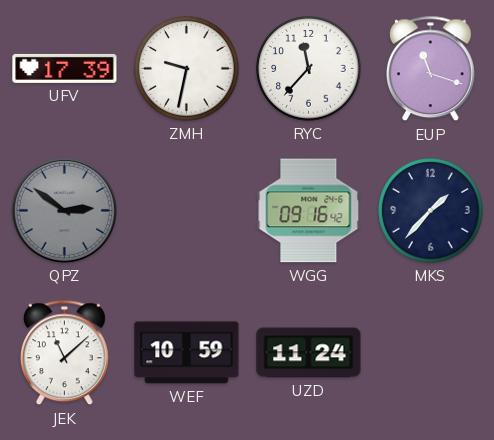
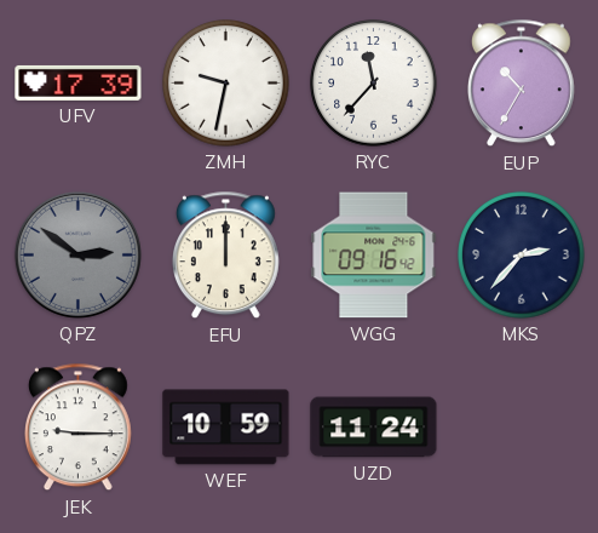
EUP: 11:18 -> 10:35 (521, 84)
EFU: none -> 12:00 (225, 256)
MKS: 1:37 -> 2:37 (522, 256)
JEK: 11:08 -> 9:15 (77, 428)
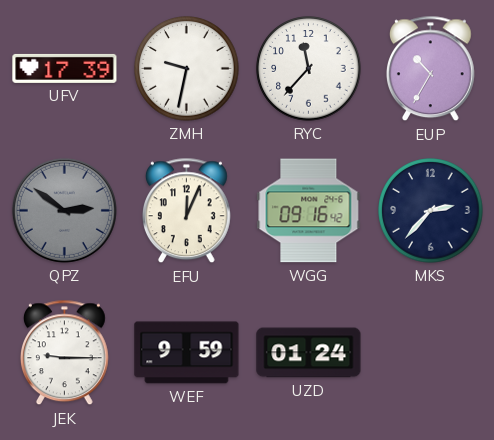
EFU: 12:00 -> 12:04 (186, 211)
WEF: 10:59 -> 9:59 (187, 353)
UZD: 11:24 -> 01:24 (309, 353)
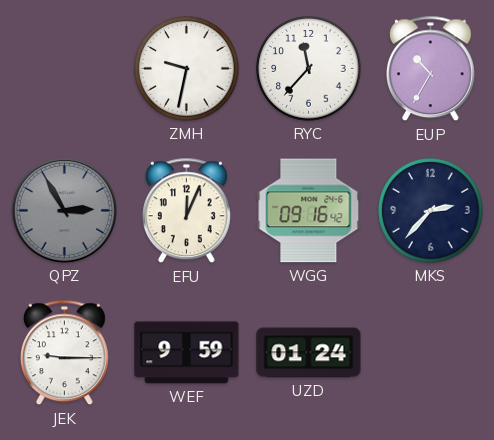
UFV: 17:39 -> none (65, 68)
QPZ: 2:51 -> 2:55 (64, 210)
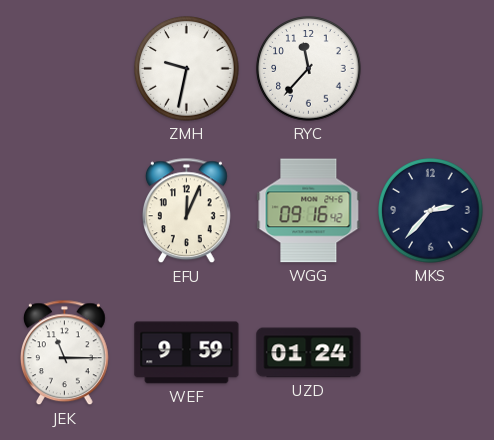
EUP: 10:35 -> none (430, 69)
QPZ: 2:55 -> none (64, 210)
JEK: 9:15 -> 11:15 (64, 353)
